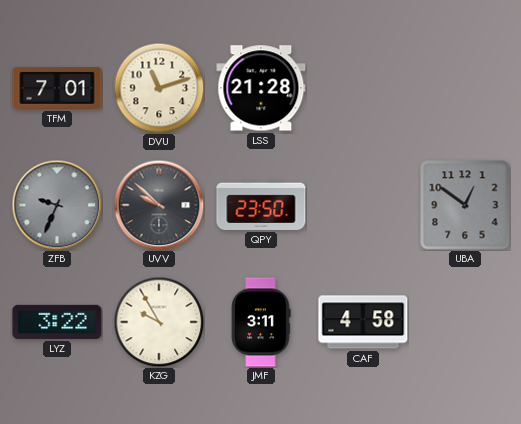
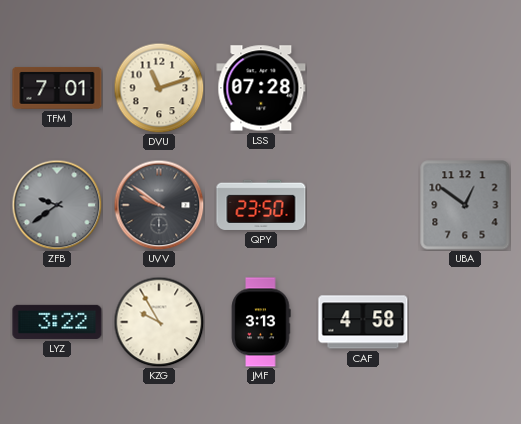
LSS: 21:28 -> 07:28 (261, 88)
ZFB: 9:34 -> 9:39 (57, 205)
UVV: 9:52 -> 9:51 (159, 205)
JMF: 3:11 -> 3:13 (261, 322)
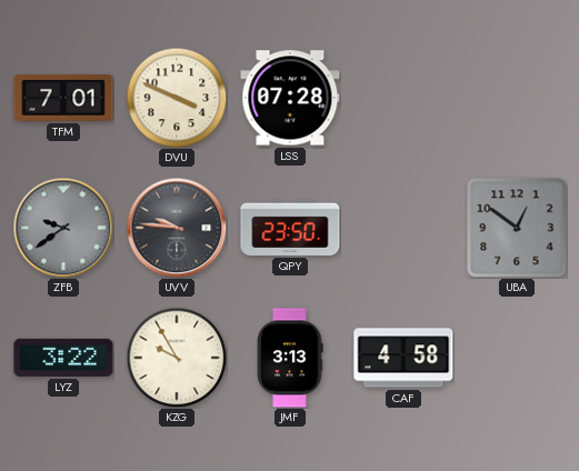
DVU: 11:12 -> 3:49 (177, 98)
UVV: 9:51 -> 9:46 (177, 228)
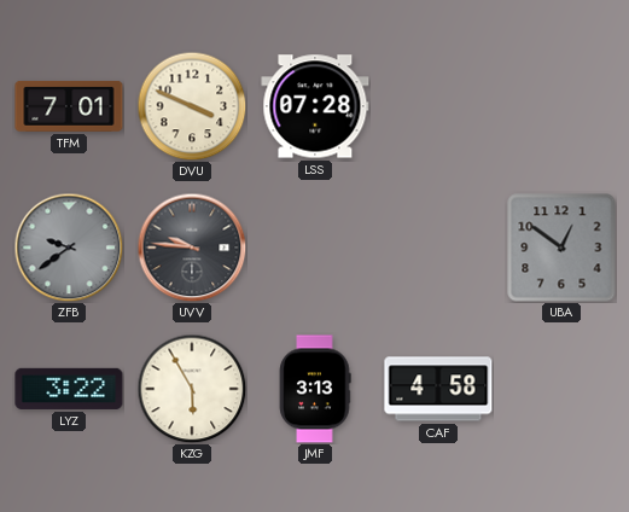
QPY: 23:50 -> none (290, 228)
KZG: 9:55 -> 5:55 (192, 389)
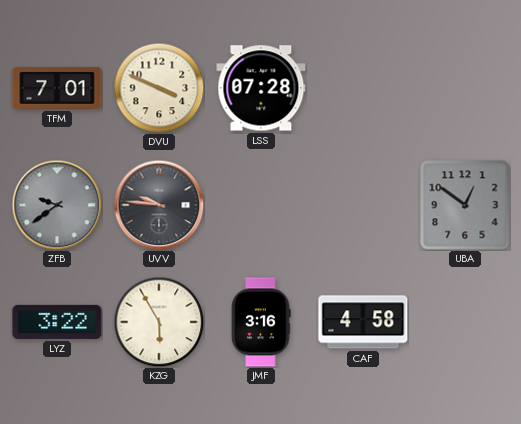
JMF: 3:13 -> 3:16 (261, 322)
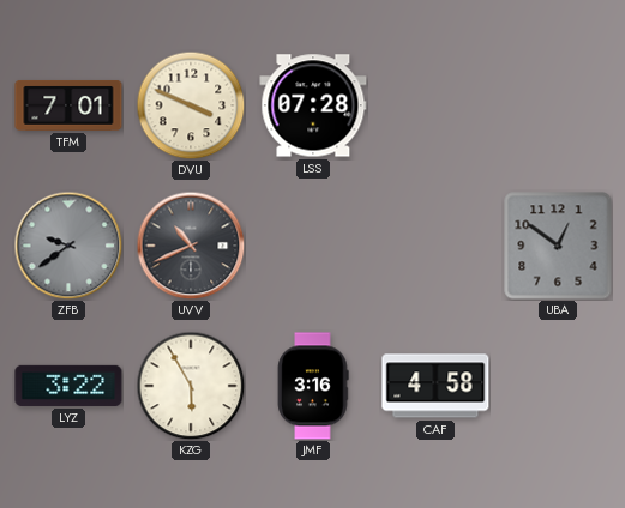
UVV: 9:46 -> 10:41 (191, 246)
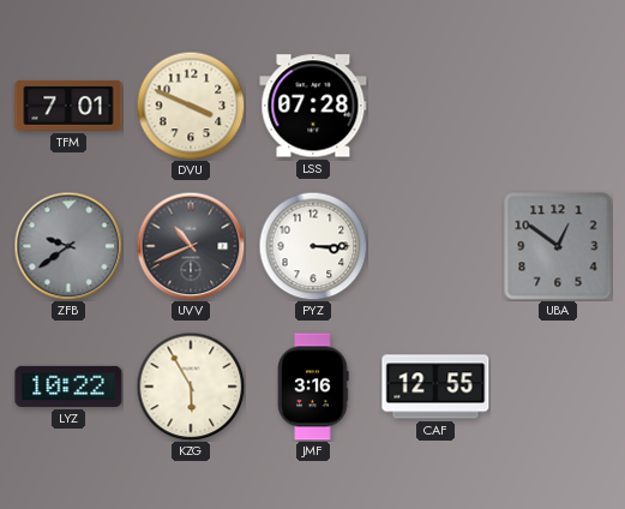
PYZ: none -> 3:15 (313, 246)
LYZ: 3:22 -> 10:22 (68, 387)
CAF: 4:58 -> 12:55 (435, 387)
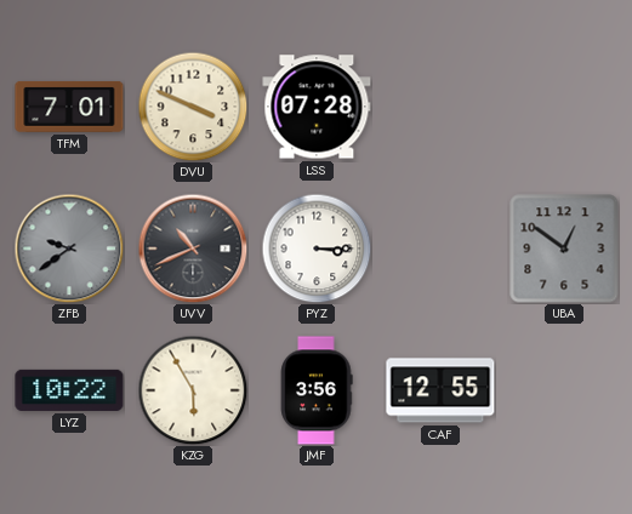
JMF: 3:16 -> 3:56 (317, 390)
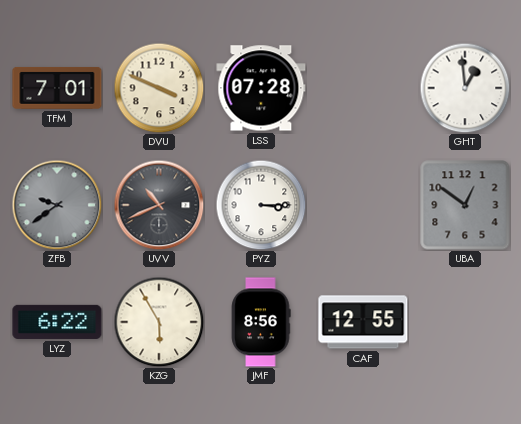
GHT: none -> 12:59 (465, 88)
LYZ: 10:22 -> 6:22 (57, 322)
JMF: 3:56 -> 8:56 (261, 322)
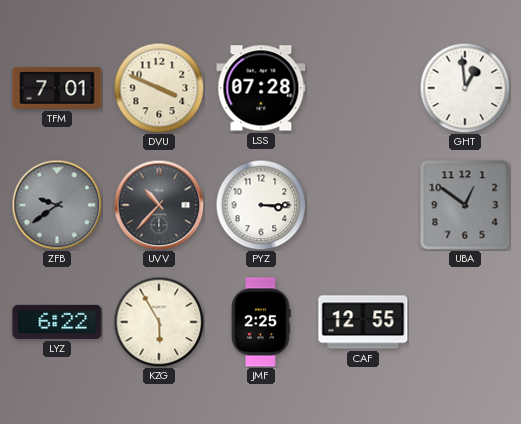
UVV: 10:41 -> 10:37 (159, 205)
JMF: 8:56 -> 2:25 (261, 322)
